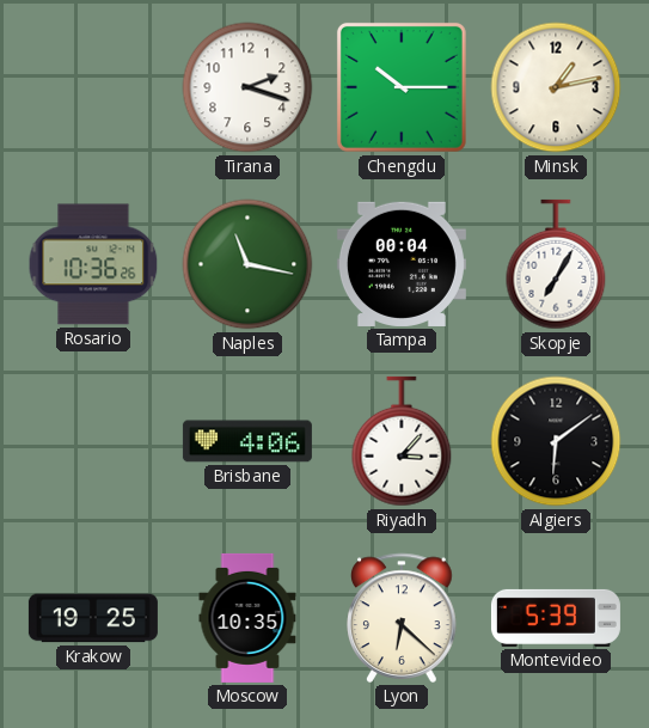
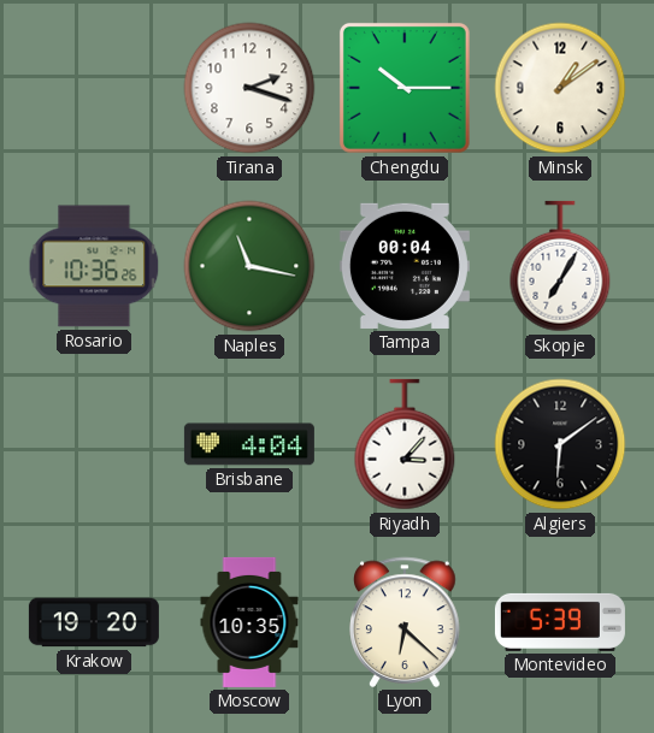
Minsk: 1:13 -> 1:09 (560, 88)
Brisbane: 4:06 -> 4:04 (249, 444)
Krakow: 19:25 -> 19:20 (94, 622)
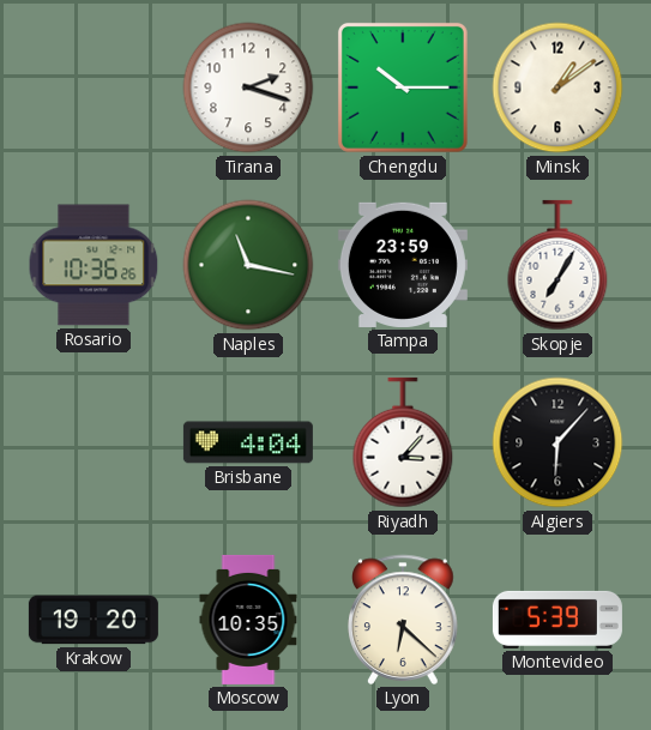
Tampa: 00:04 -> 23:59 (403, 265)
Algiers: 6:09 -> 6:07 (557, 442)
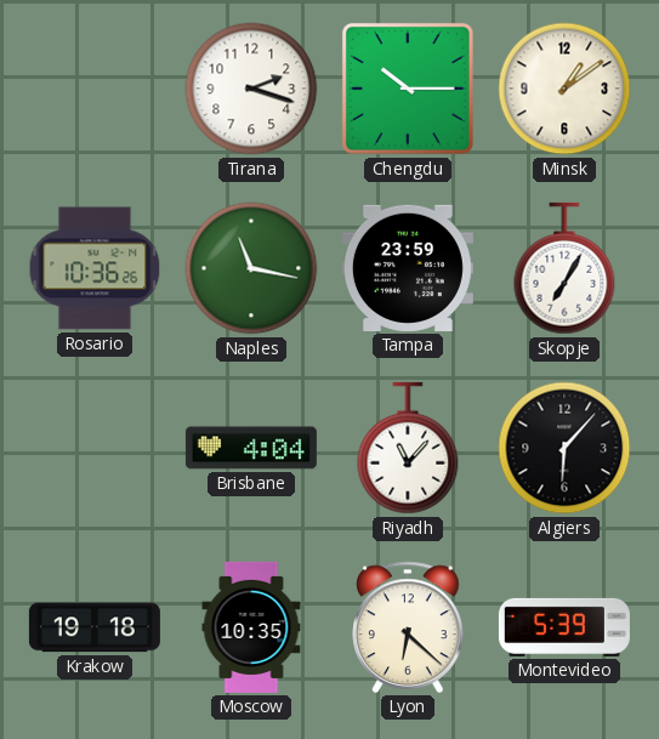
Riyadh: 3:07 -> 11:07 (408, 448)
Krakow: 19:20 -> 19:18 (95, 627)
